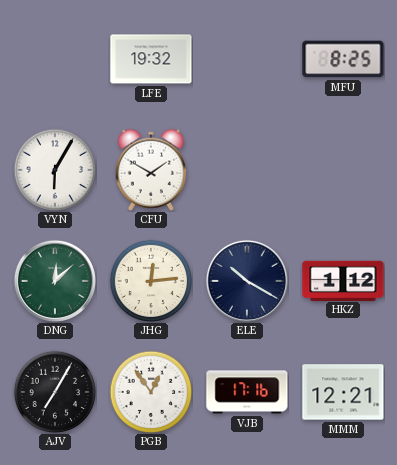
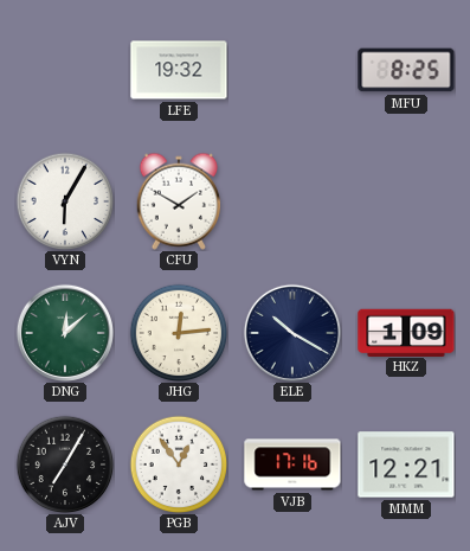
HKZ: 1:12 -> 1:09 (406, 332)
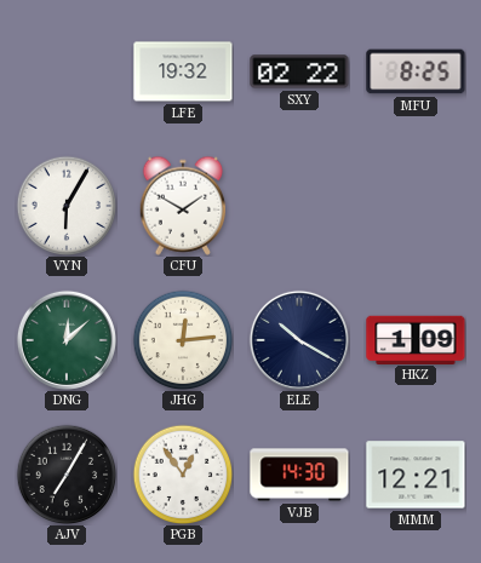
SXY: none -> 02:22 (299, 71)
VJB: 17:16 -> 14:30 (299, 475)
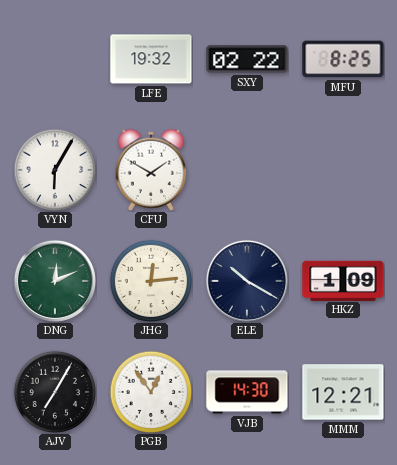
DNG: 12:08 -> 12:11 (55, 281)
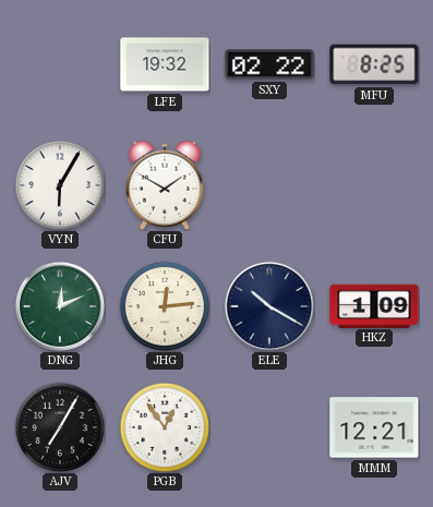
VJB: 14:30 -> none (247, 392)
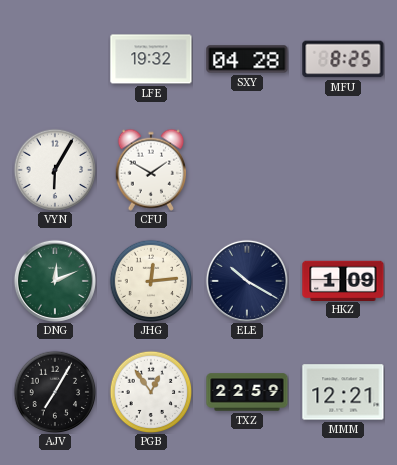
SXY: 02:22 -> 04:28 (247, 59)
TXZ: none -> 22:59 (247, 392)
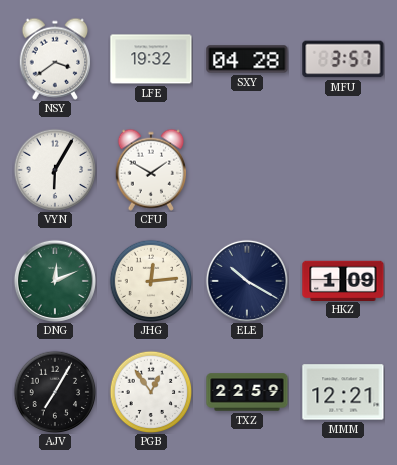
NSY: none -> 3:39 (54, 59)
MFU: 8:25 -> 3:57 (343, 59)
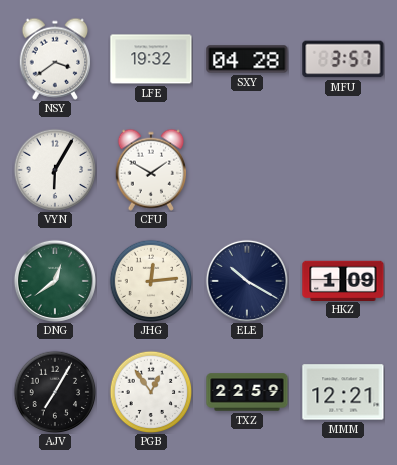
DNG: 12:11 -> 12:39 (55, 281)
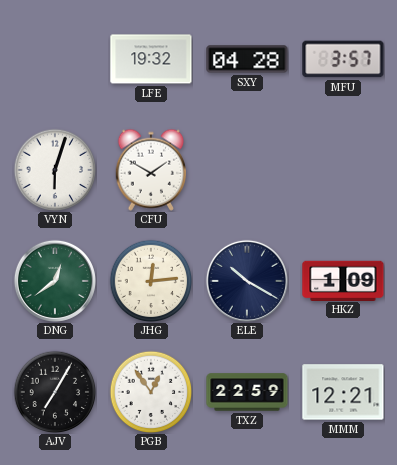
NSY: 3:39 -> none (54, 59)
VYN: 6:05 -> 6:03 (55, 170)
